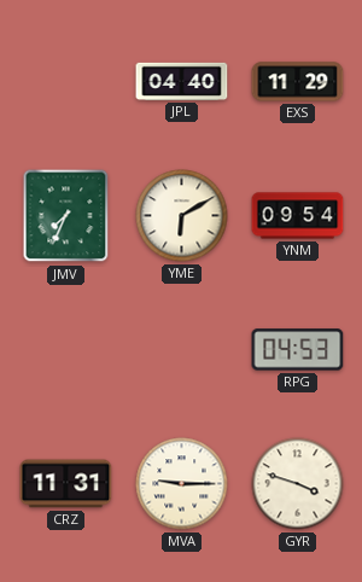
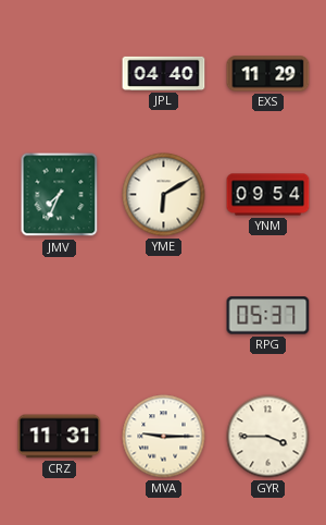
RPG: 04:53 -> 05:37 (268, 316)
GYR: 3:48 -> 3:45 (268, 437)
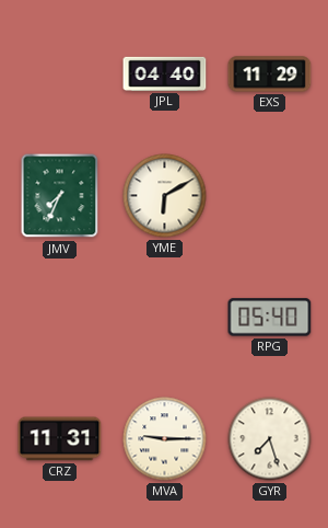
YNM: 09:54 -> none (268, 195)
RPG: 05:37 -> 05:40 (270, 318)
GYR: 3:45 -> 7:27 (270, 439)
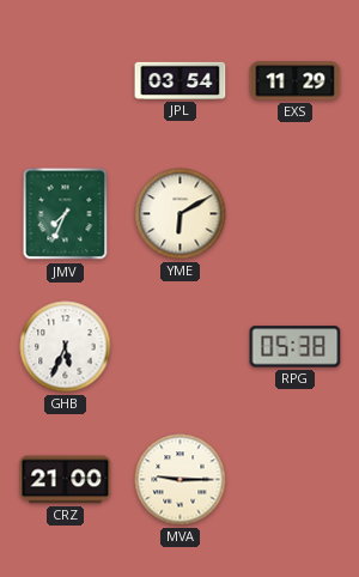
JPL: 04:40 -> 03:54 (181, 80)
GHB: none -> 5:34 (66, 347)
RPG: 05:40 -> 05:38 (296, 347)
CRZ: 11:31 -> 21:00 (66, 480)
GYR: 7:27 -> none (270, 439)
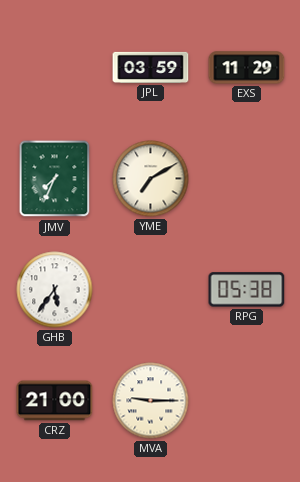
JPL: 03:54 -> 03:59 (151, 67)
YME: 6:10 -> 7:10 (151, 179)
GHB: 5:34 -> 5:36 (55, 290)
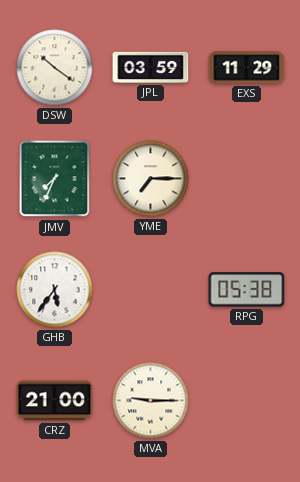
DSW: none -> 10:21 (55, 68)
YME: 7:10 -> 7:15 (151, 179)
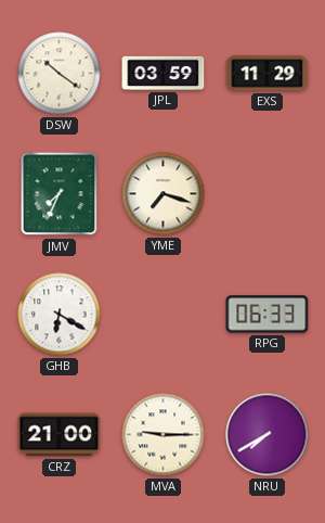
YME: 7:15 -> 7:18 (164, 194)
GHB: 5:36 -> 6:20 (60, 315)
RPG: 05:38 -> 06:33 (268, 315)
NRU: none -> 7:40 (268, 435)
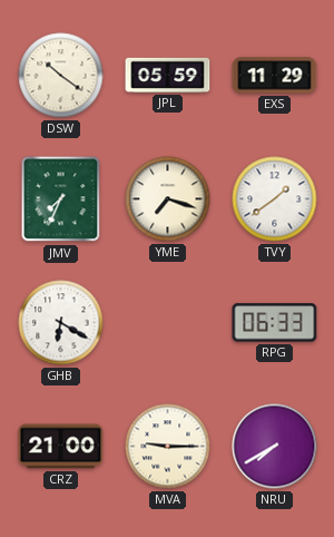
JPL: 03:59 -> 05:59 (168, 75)
TVY: none -> 1:39 (275, 199)
